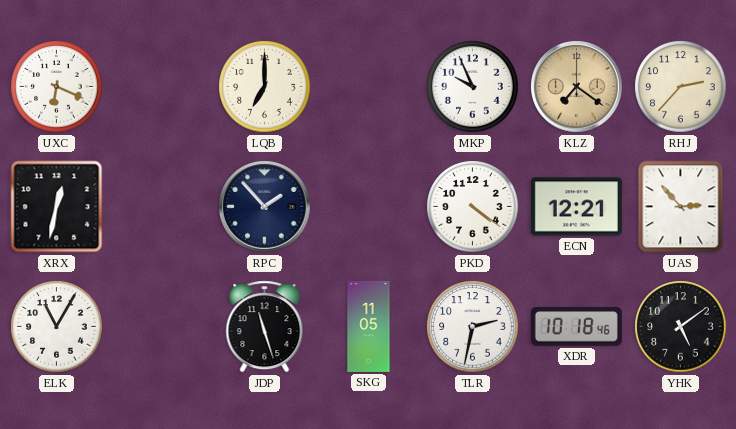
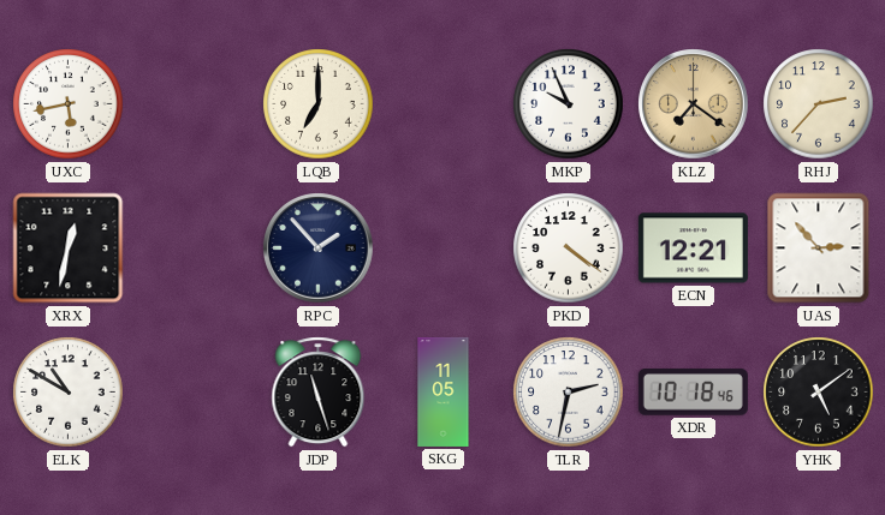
UXC: 6:19 -> 5:43 (69, 104)
ELK: 11:05 -> 10:50 (69, 393)
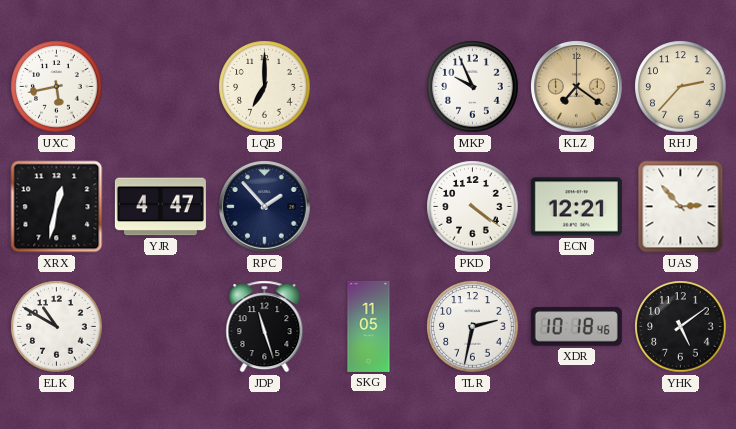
YJR: none -> 4:47 (160, 207)
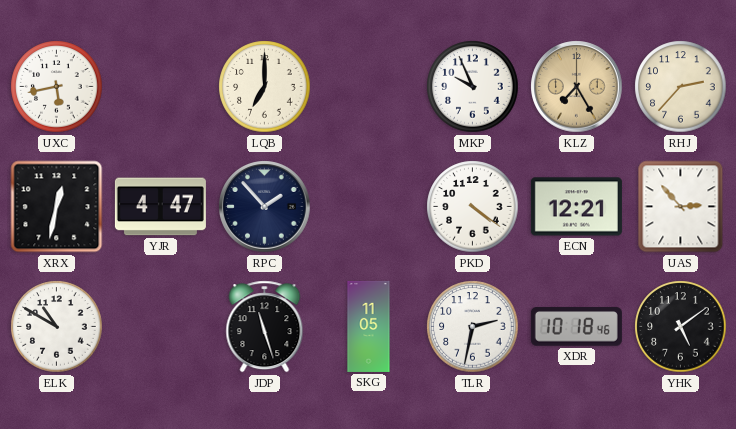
KLZ: 7:21 -> 7:25 (577, 87)
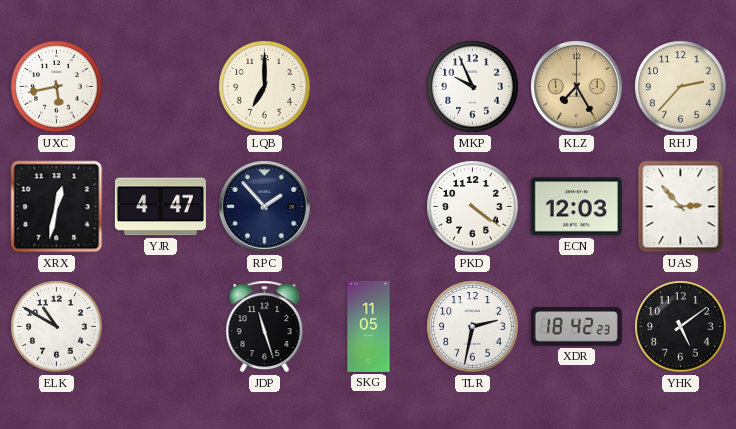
ECN: 12:21 -> 12:03 (576, 207)
XDR: 10:18 -> 18:42 (576, 327)
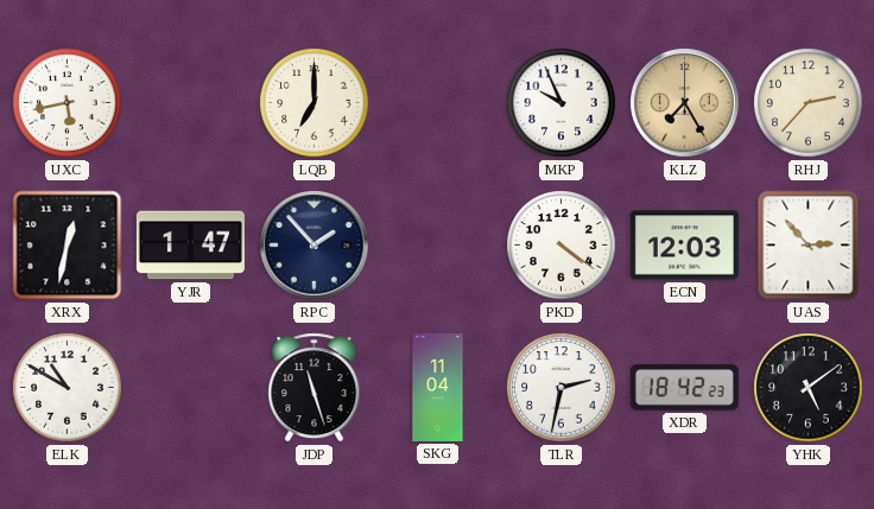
YJR: 4:47 -> 1:47 (190, 246)
SKG: 11:05 -> 11:04 (438, 387)
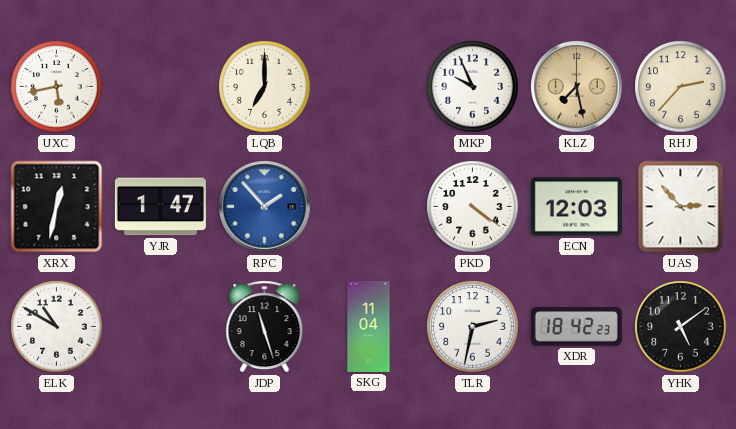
KLZ: 7:25 -> 7:28 (577, 87)
RPC dial: navy -> blue (265, 207)
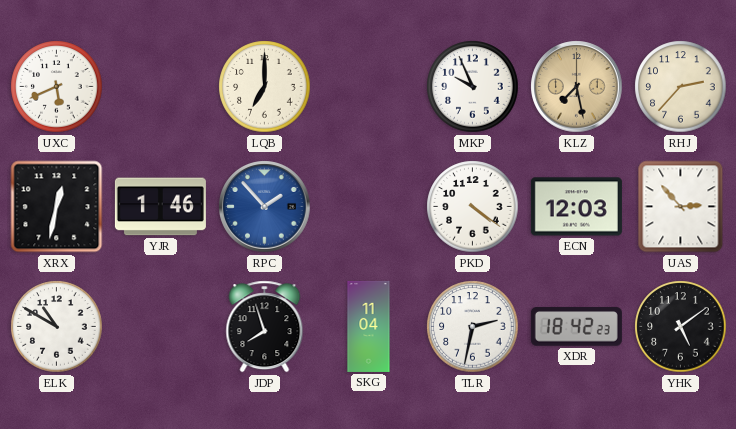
UXC: 5:43 -> 5:41 (57, 87)
YJR: 1:47 -> 1:46 (160, 207)
JDP: 11:27 -> 7:57 (265, 327)
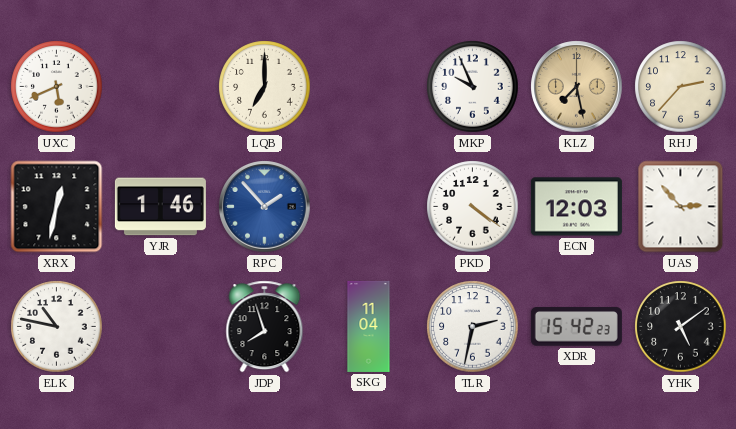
ELK: 10:50 -> 10:47 (57, 327)
XDR: 18:42 -> 15:42 (576, 327)
